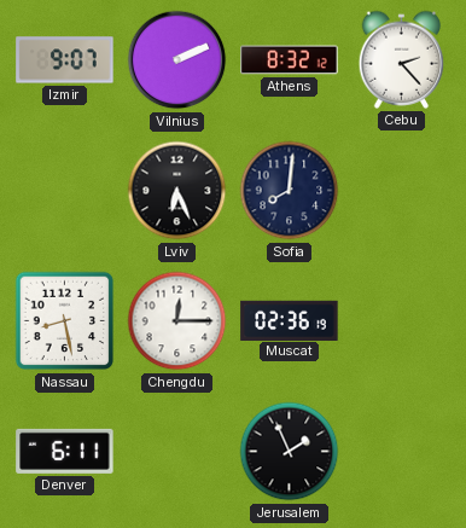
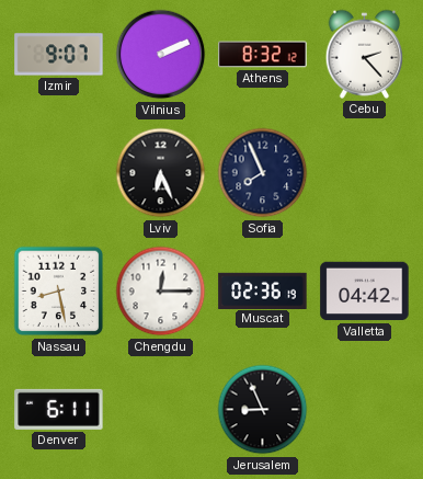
Sofia: 8:01 -> 7:56 (263, 173)
Valletta: none -> 04:42 (365, 292)
Jerusalem: 1:56 -> 8:56 (263, 410)
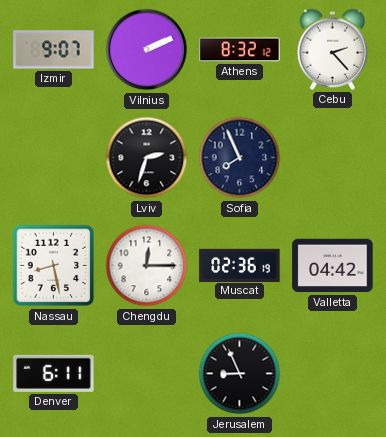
Lviv: 6:26 -> 2:33 (147, 158)
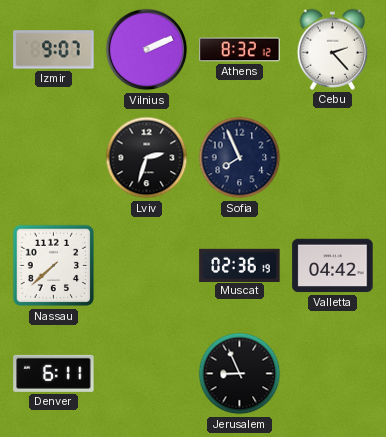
Nassau: 8:28 -> 7:38 (54, 266)
Chengdu: 12:15 -> none (147, 266)
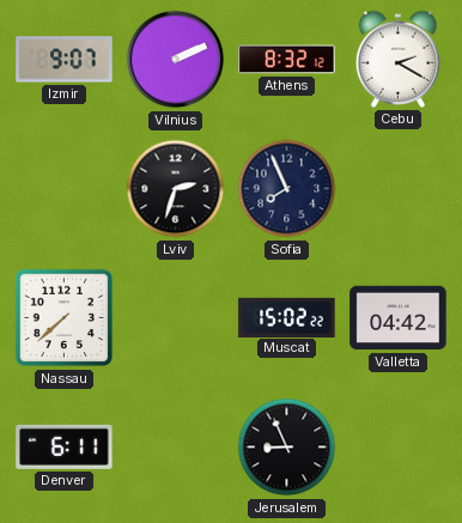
Cebu: 2:23 -> 2:20 (399, 59)
Muscat: 02:36 -> 15:02 (287, 317)
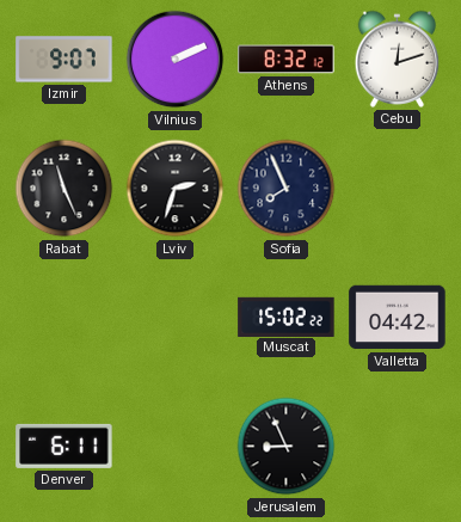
Cebu: 2:20 -> 12:12 (398, 59)
Rabat: none -> 11:26 (64, 189)
Nassau: 7:38 -> none (65, 318)
